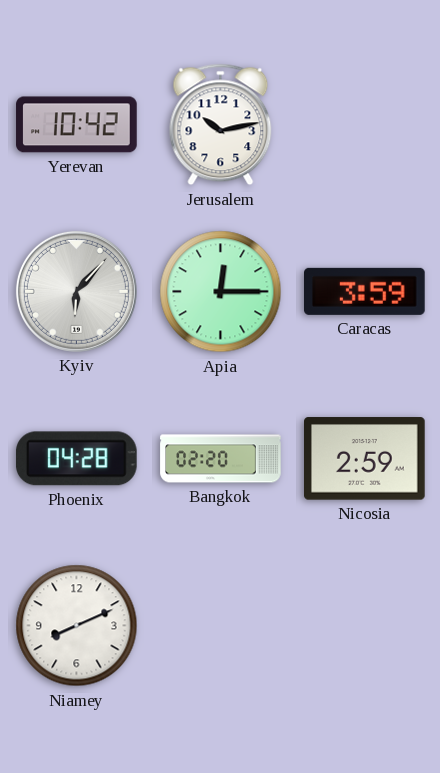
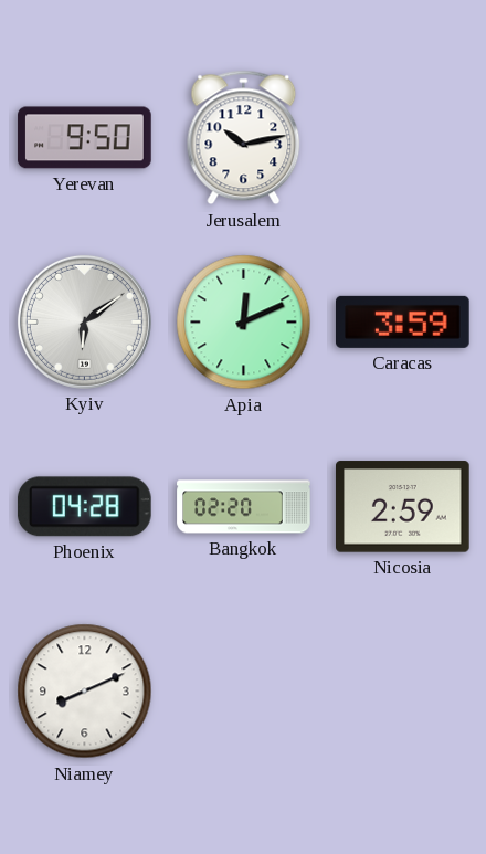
Yerevan: 10:42 -> 9:50 (85, 138)
Kyiv: 6:07 -> 6:09 (84, 321)
Apia: 12:15 -> 12:11 (244, 323)
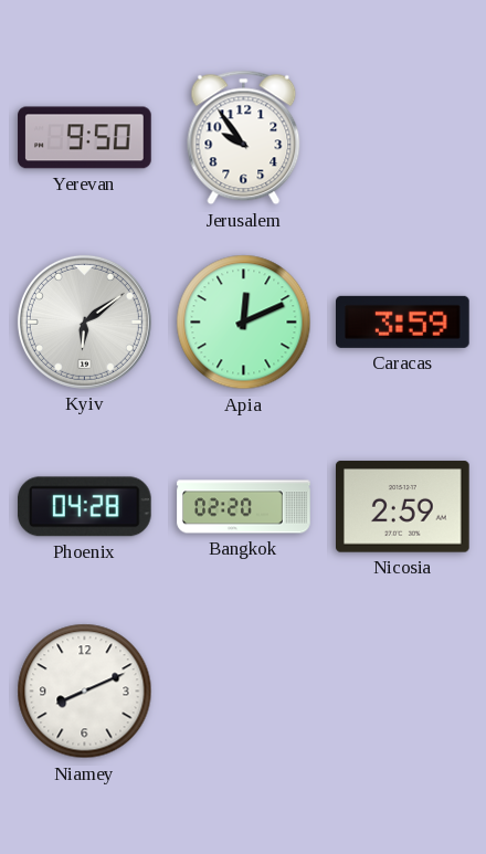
Jerusalem: 10:13 -> 9:54 (244, 138)
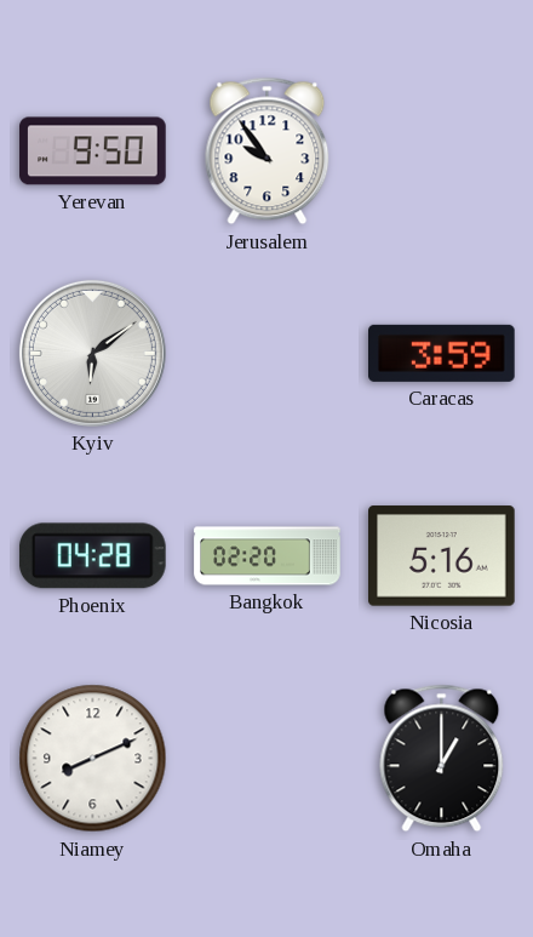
Apia: 12:11 -> none (244, 323)
Nicosia: 2:59 -> 5:16 (442, 556)
Omaha: none -> 1:00 (442, 759)
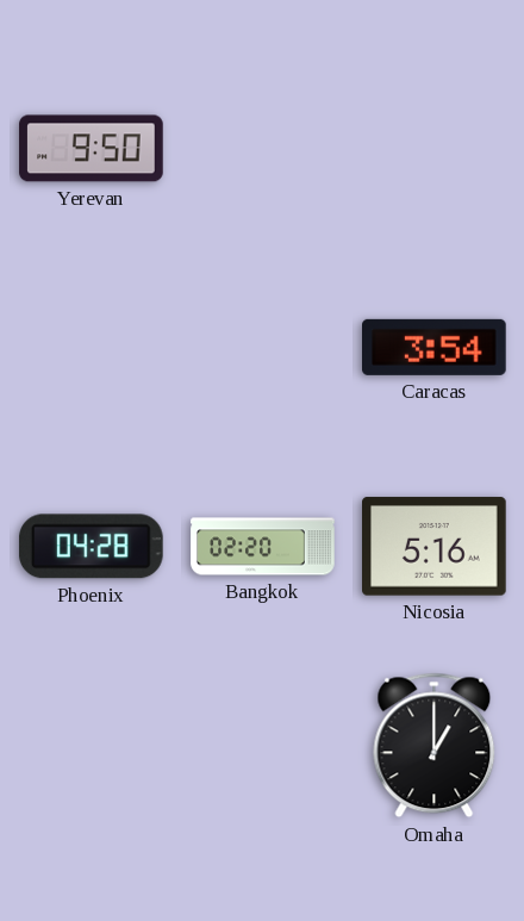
Jerusalem: 9:54 -> none (268, 152)
Kyiv: 6:09 -> none (92, 353)
Caracas: 3:59 -> 3:54 (435, 347)
Niamey: 8:11 -> none (93, 759)
